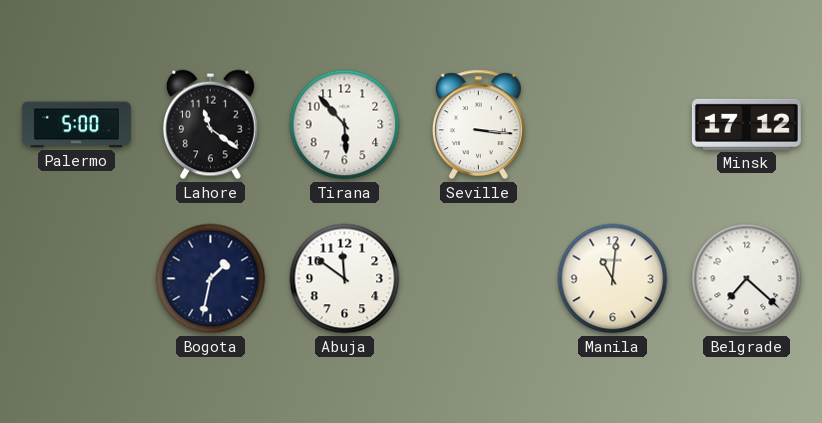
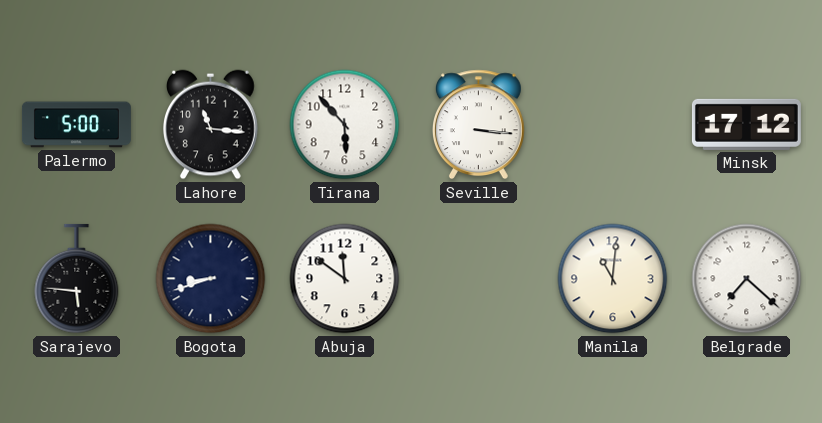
Lahore: 11:21 -> 11:16 (211, 125)
Sarajevo: none -> 5:46 (77, 279)
Bogota: 1:32 -> 8:42 (211, 279)
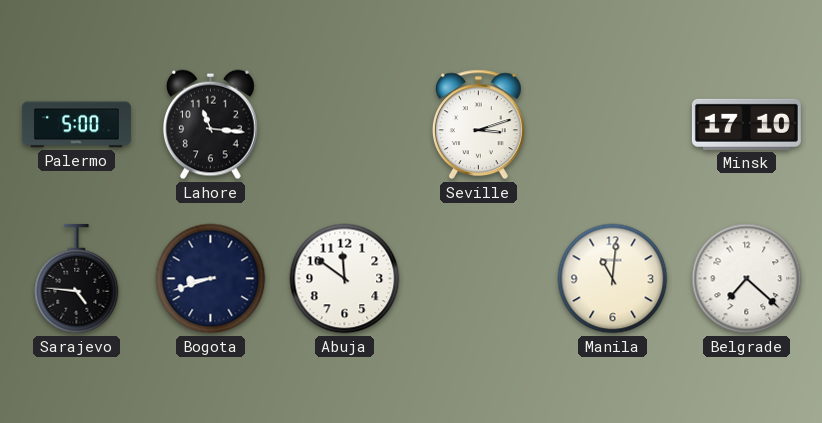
Tirana: 5:53 -> none (345, 125)
Seville: 3:16 -> 3:12 (478, 125)
Minsk: 17:12 -> 17:10 (746, 124)
Sarajevo: 5:46 -> 4:46 (77, 279)
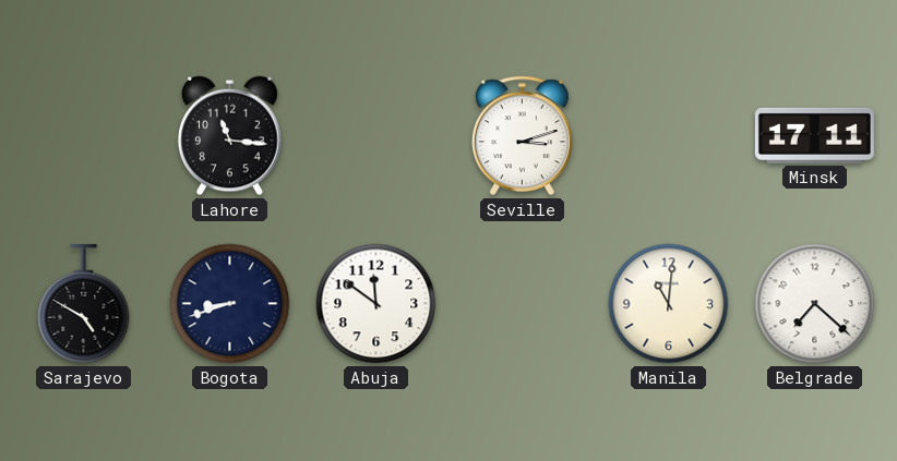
Palermo: 5:00 -> none (76, 125)
Minsk: 17:10 -> 17:11 (814, 135)
Sarajevo: 4:46 -> 4:50 (84, 304)
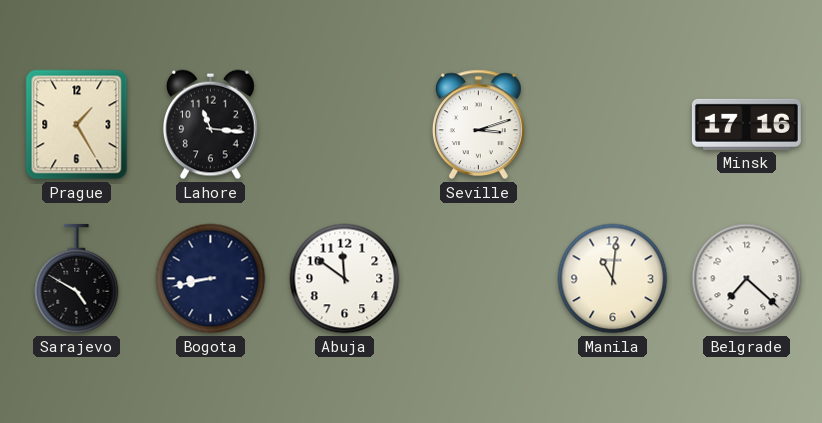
Prague: none -> 1:25 (77, 125)
Minsk: 17:11 -> 17:16 (746, 124)
Bogota: 8:42 -> 8:43 (211, 279)
